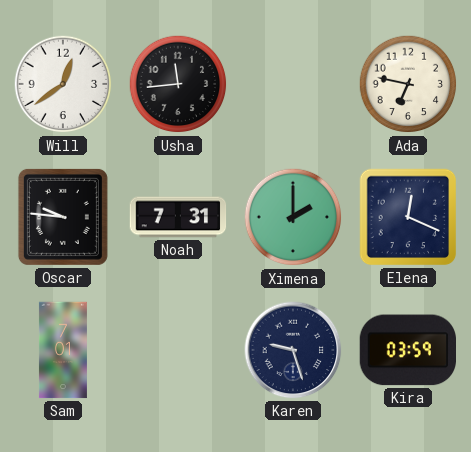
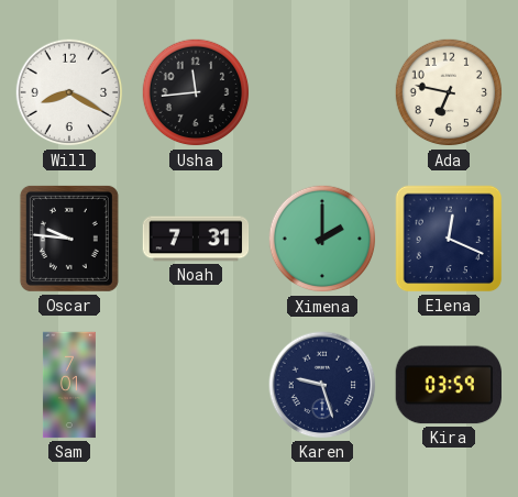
Will: 12:39 -> 8:20 (69, 92)
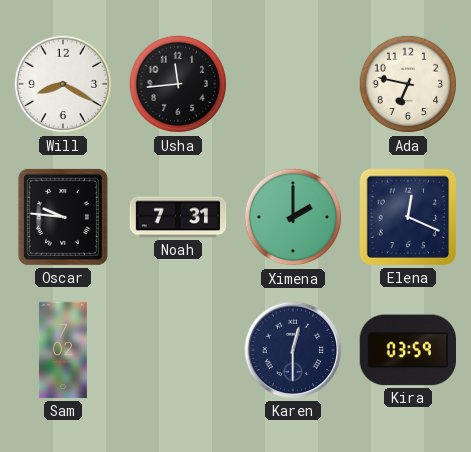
Sam: 7:01 -> 7:02 (63, 350)
Karen: 9:27 -> 12:30 (293, 350)
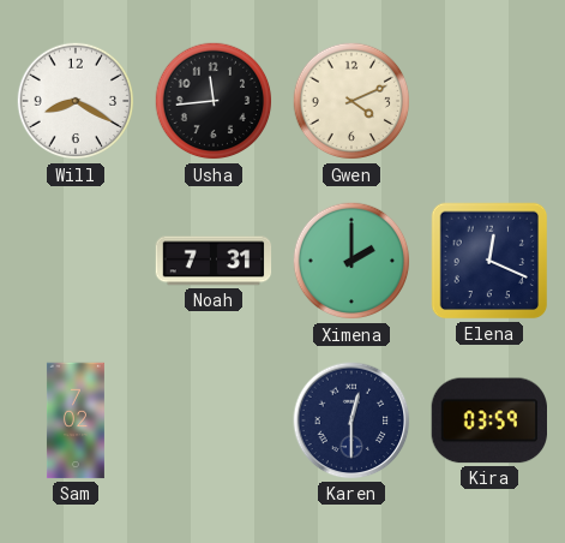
Gwen: none -> 4:11 (351, 101)
Ada: 6:47 -> none (408, 84)
Oscar: 9:46 -> none (63, 217)
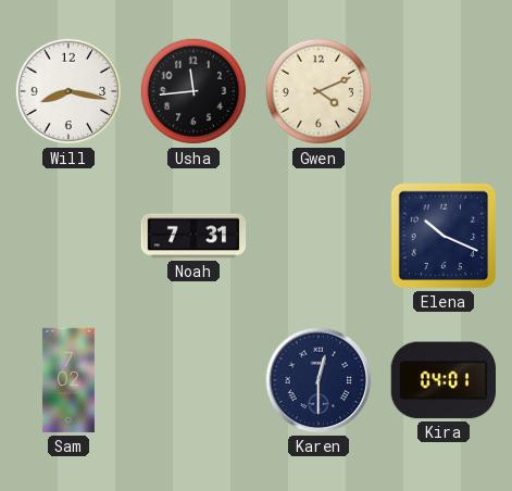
Will: 8:20 -> 8:17 (68, 91)
Ximena: 2:00 -> none (351, 261)
Elena: 12:19 -> 10:19 (444, 236)
Kira: 03:59 -> 04:01 (442, 380)
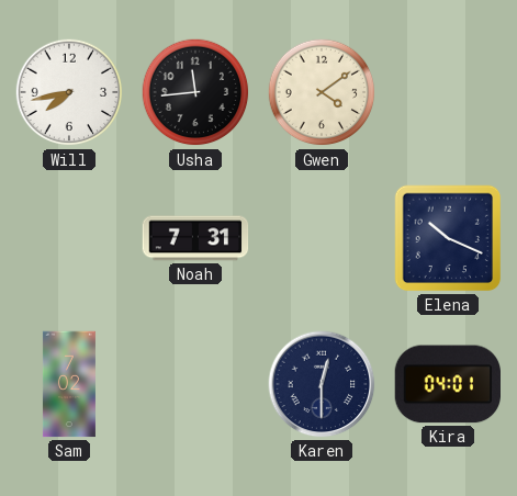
Will: 8:17 -> 7:43 (69, 92)
Gwen: 4:11 -> 4:09 (322, 92)
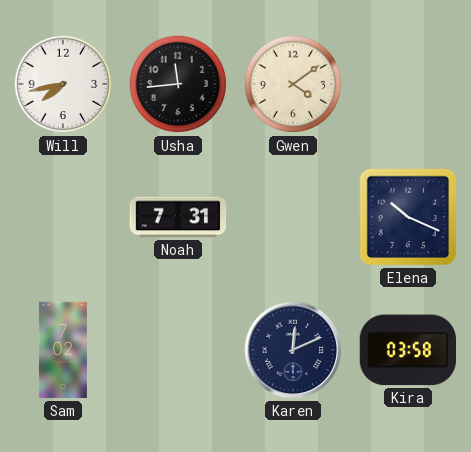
Karen: 12:30 -> 12:11 (293, 350)
Kira: 04:01 -> 03:58 (407, 350)
